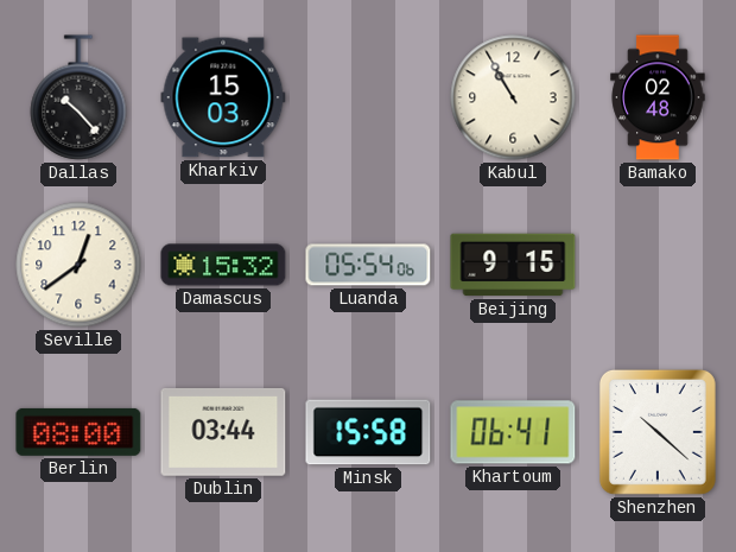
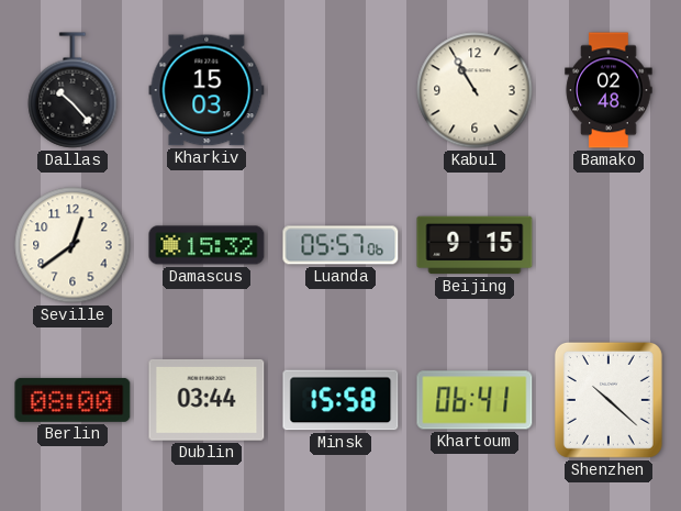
Luanda: 05:54 -> 05:57 (340, 245)
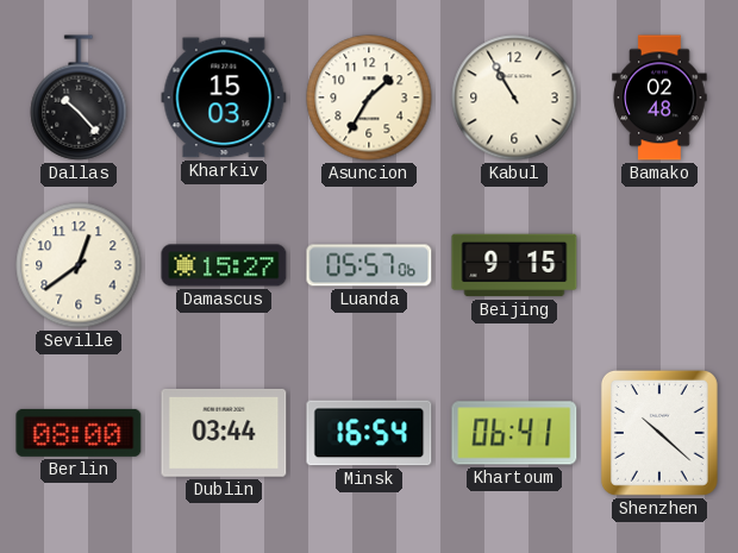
Asuncion: none -> 1:35 (369, 98)
Damascus: 15:32 -> 15:27 (224, 265)
Minsk: 15:58 -> 16:54 (369, 433)
